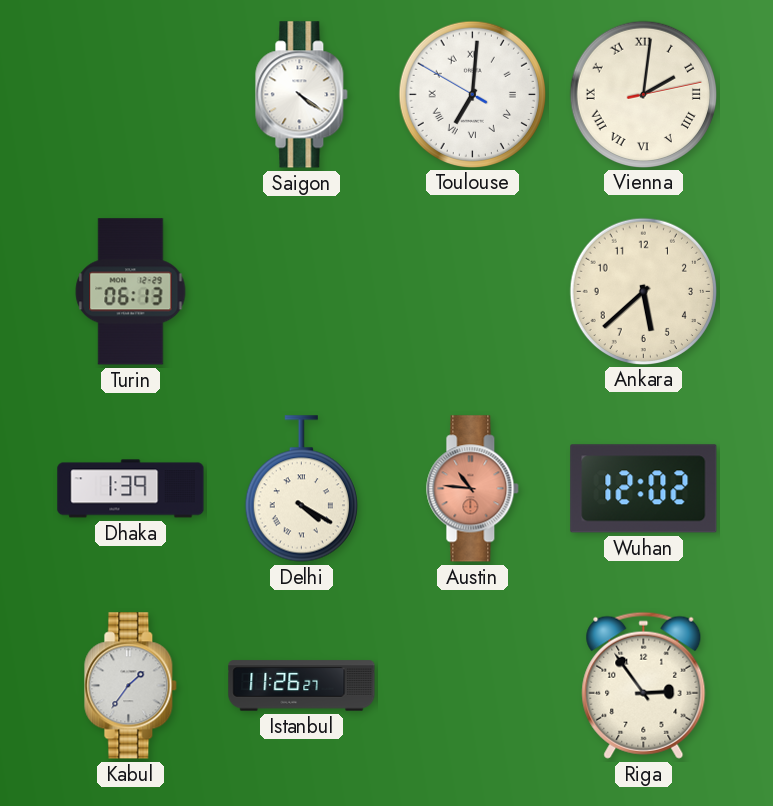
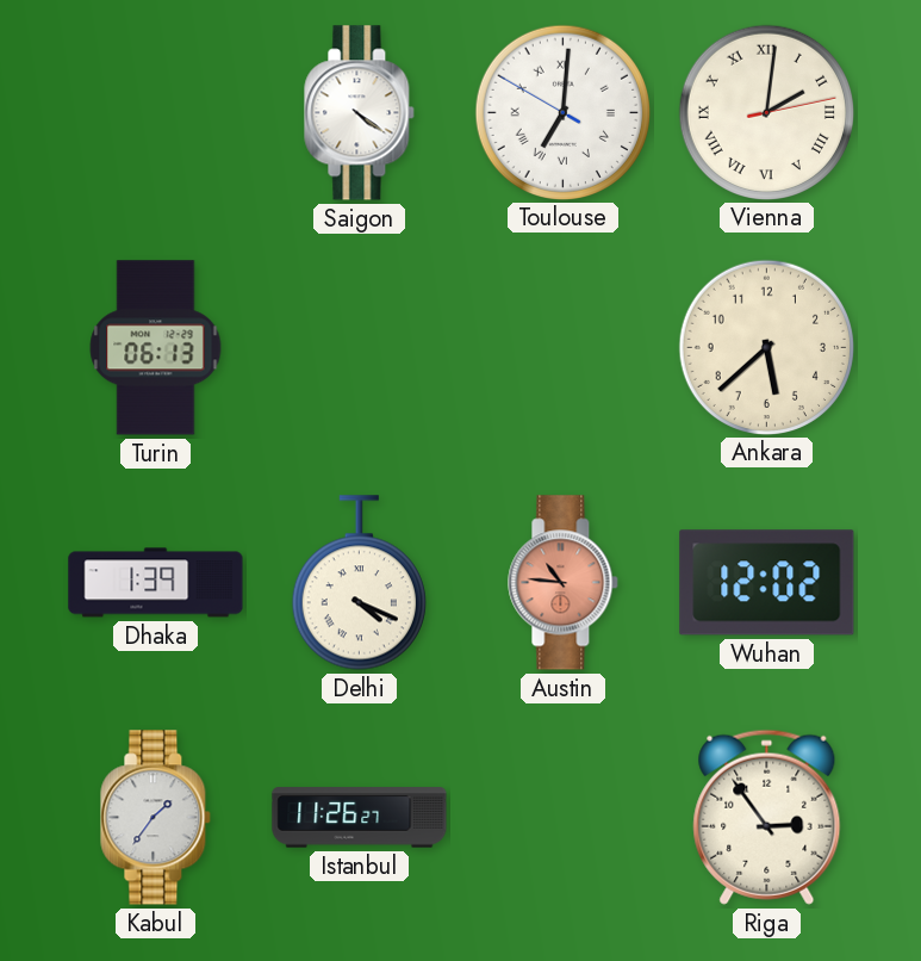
Delhi: 4:20 -> 4:19 (359, 583)
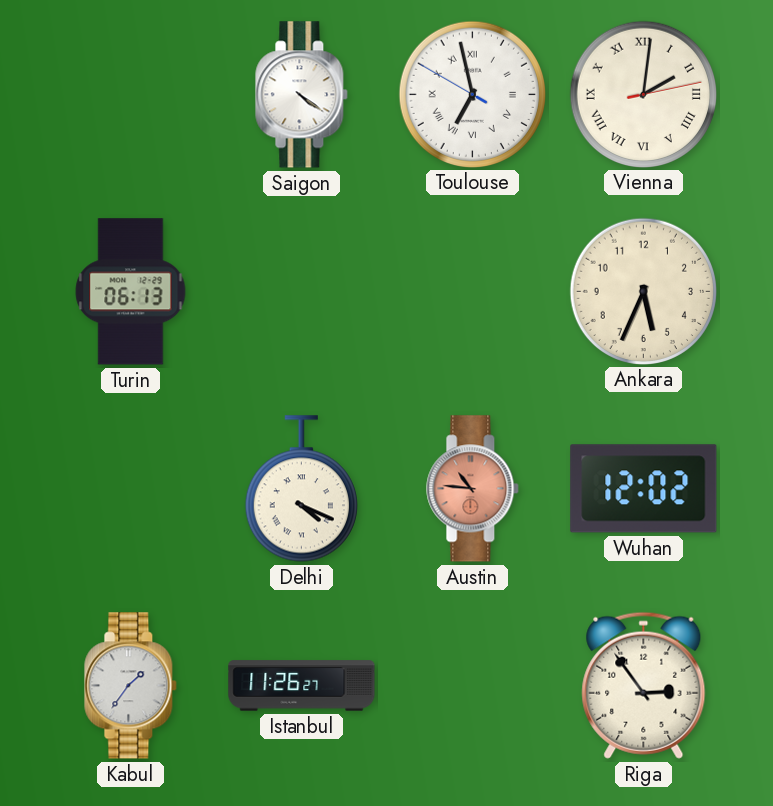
Toulouse: 7:00 -> 6:57 (472, 94)
Ankara: 5:38 -> 5:34 (643, 291)
Dhaka: 1:39 -> none (156, 583)
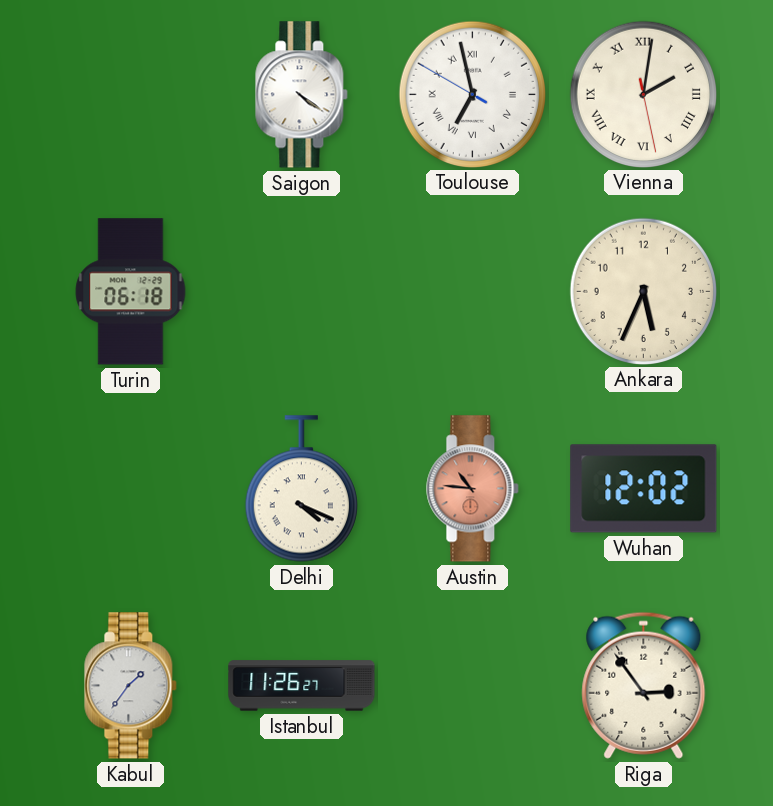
Vienna: 2:01:13 -> 2:01:28 (643, 94)
Turin: 06:13 -> 06:18 (131, 292)
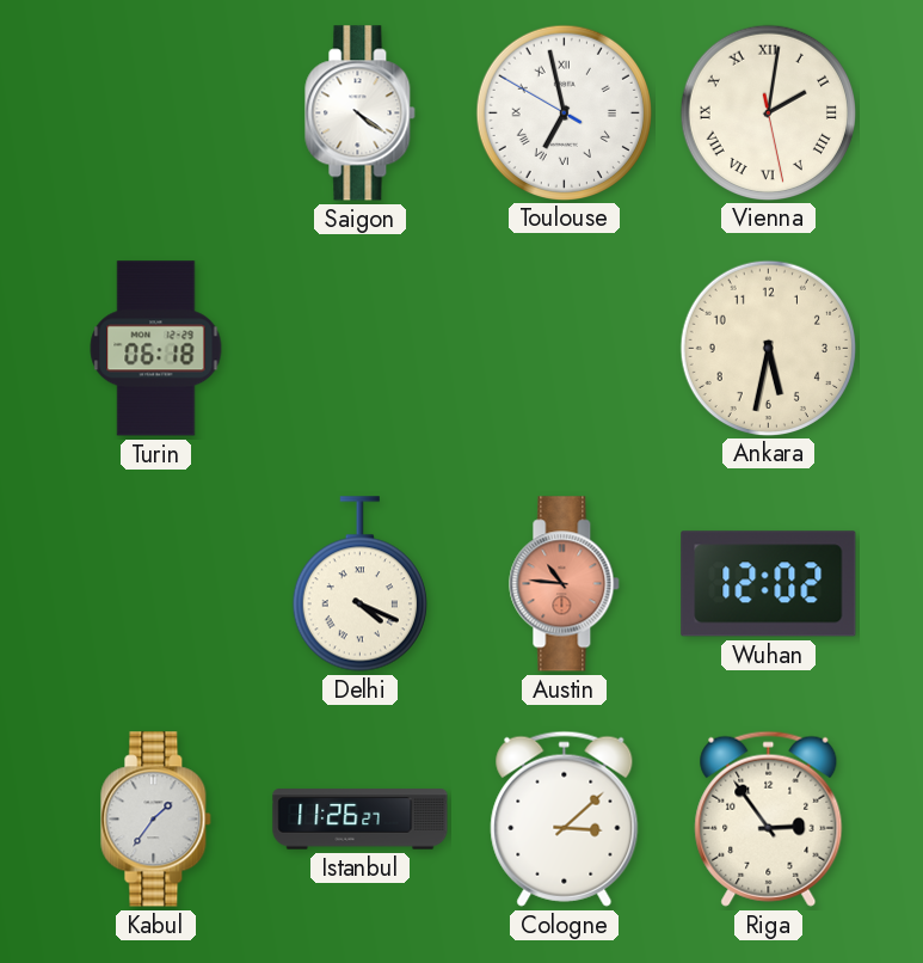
Ankara: 5:34 -> 5:32 (768, 348)
Cologne: none -> 3:08 (565, 818)
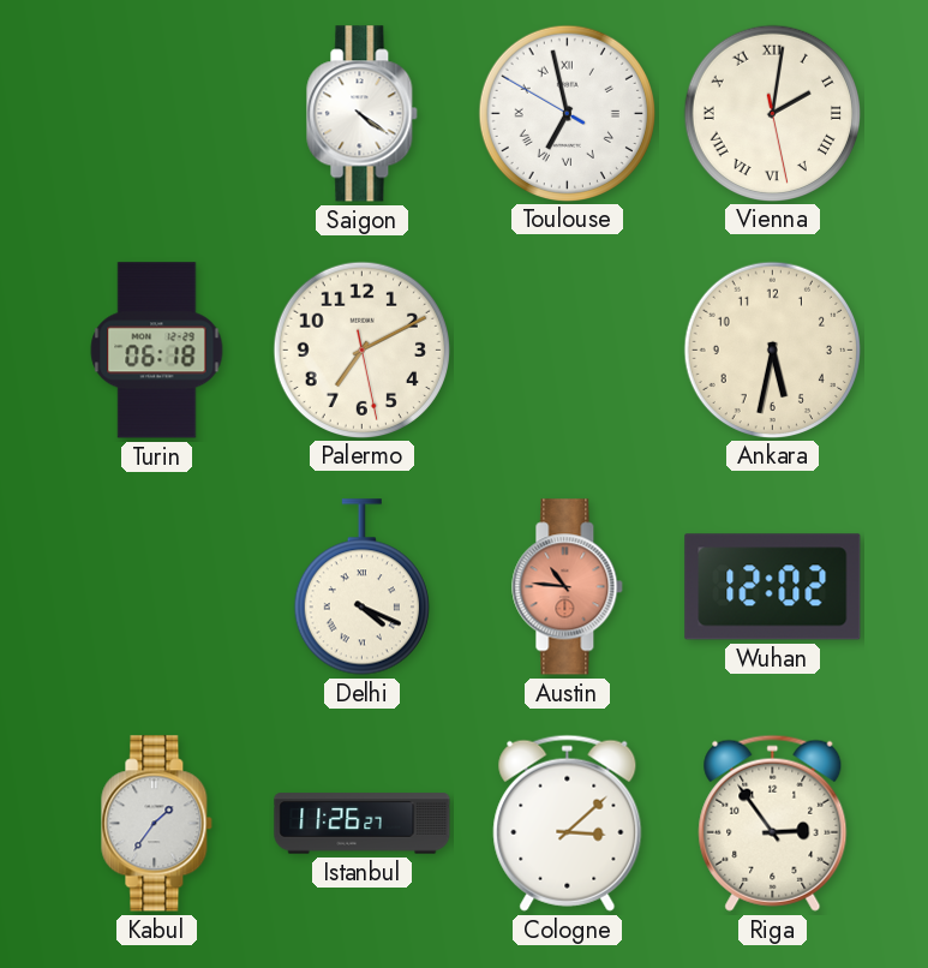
Palermo: none -> 7:10 (361, 349)
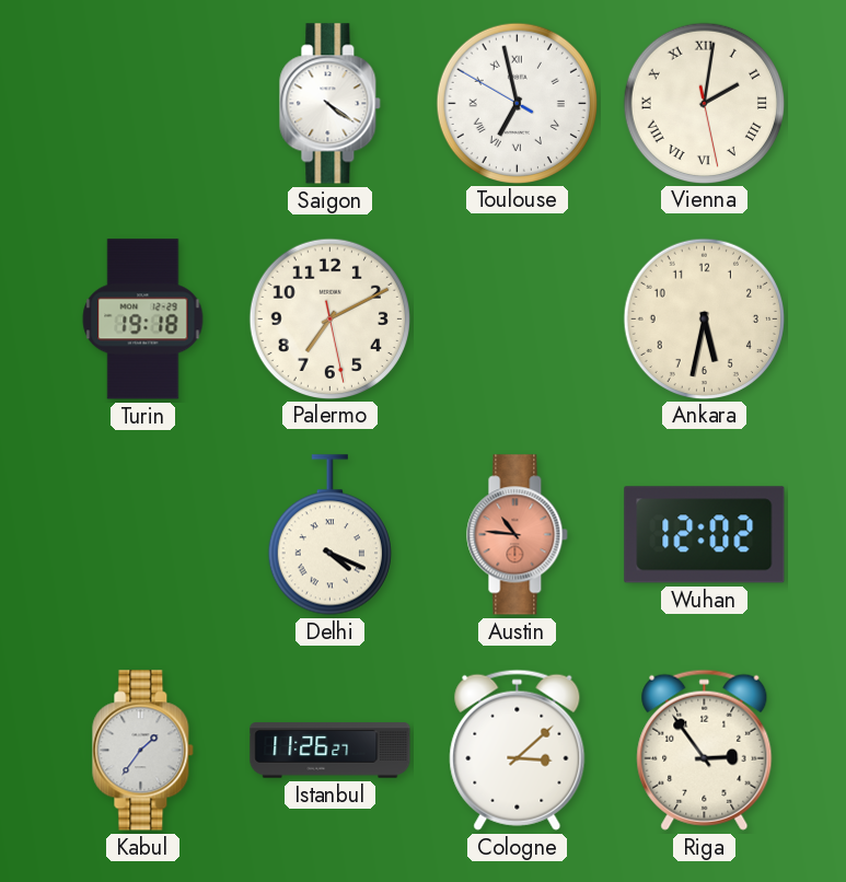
Turin: 06:18 -> 19:18 (143, 320)
